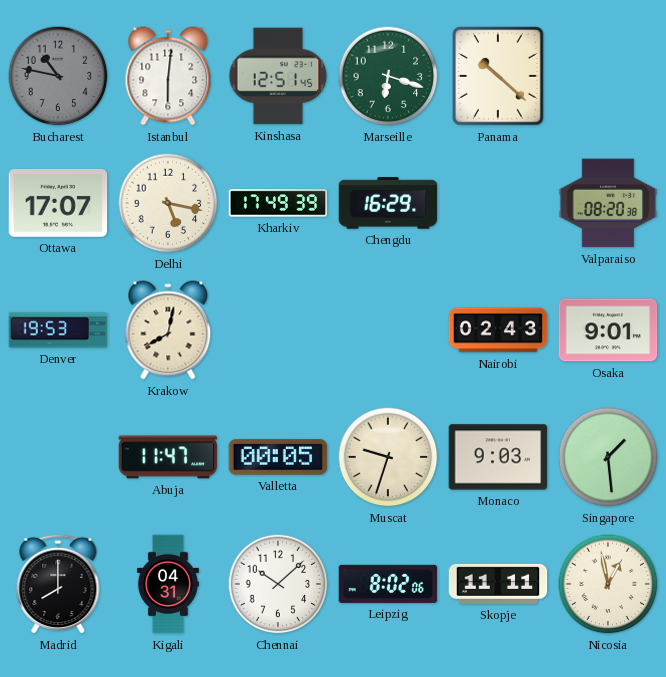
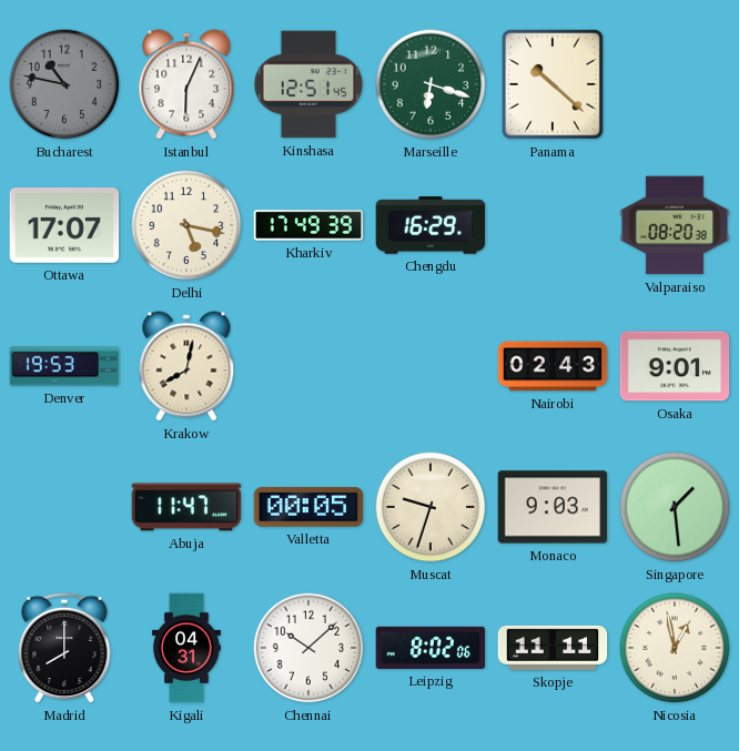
Istanbul: 6:01 -> 6:04 (186, 84)
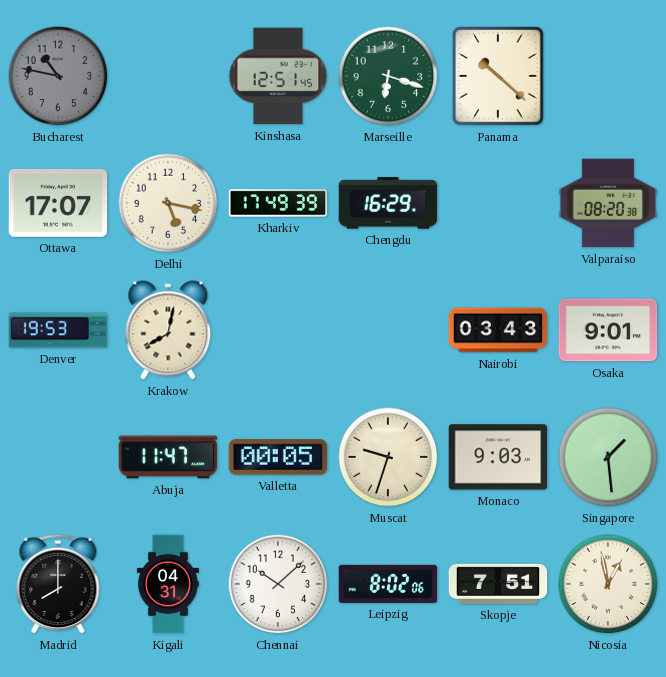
Istanbul: 6:04 -> none (186, 84)
Nairobi: 02:43 -> 03:43 (498, 330)
Skopje: 11:11 -> 7:51 (498, 584)
